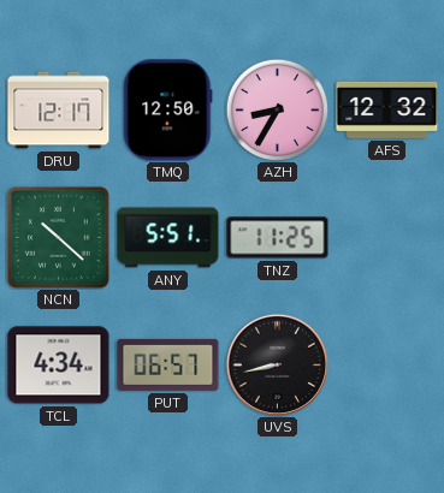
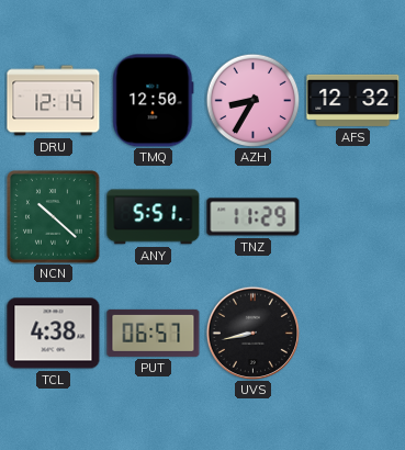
DRU: 12:17 -> 12:14 (54, 101)
TNZ: 11:25 -> 11:29 (254, 217)
TCL: 4:34 -> 4:38 (54, 334)
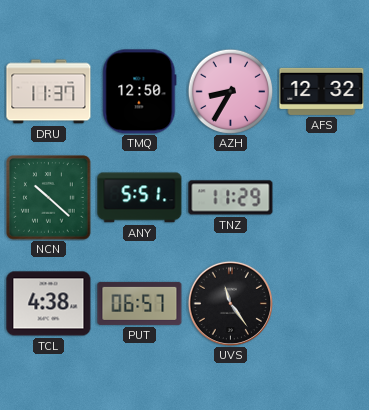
DRU: 12:14 -> 11:37 (49, 92)
UVS: 8:43 -> 11:24 (230, 303)
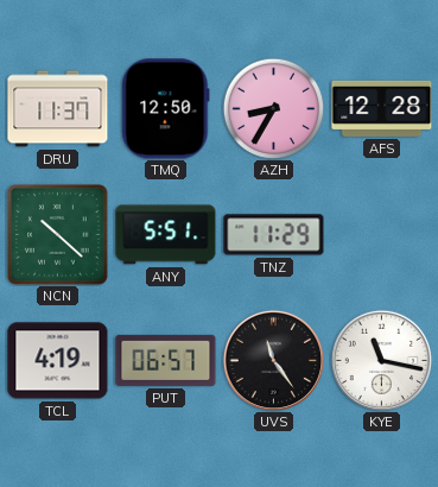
AFS: 12:32 -> 12:28 (382, 108)
TCL: 4:38 -> 4:19 (58, 361)
KYE: none -> 11:17 (381, 360)
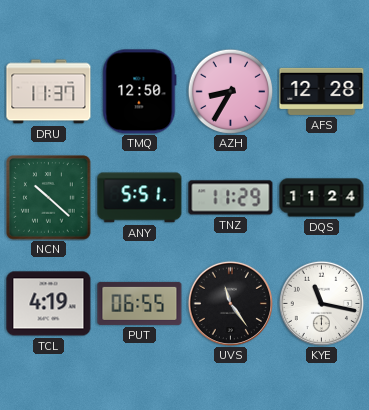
DQS: none -> 11:24 (322, 198)
PUT: 06:57 -> 06:55 (140, 303)
